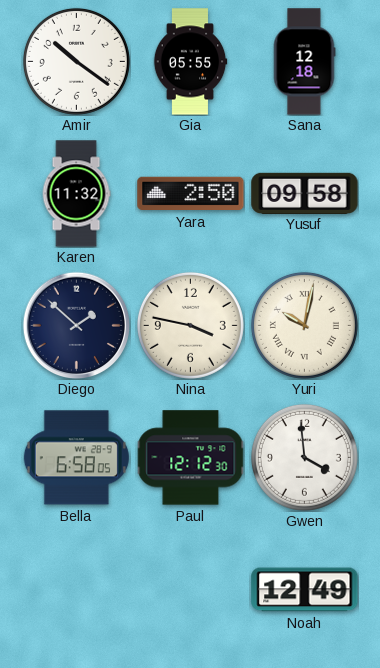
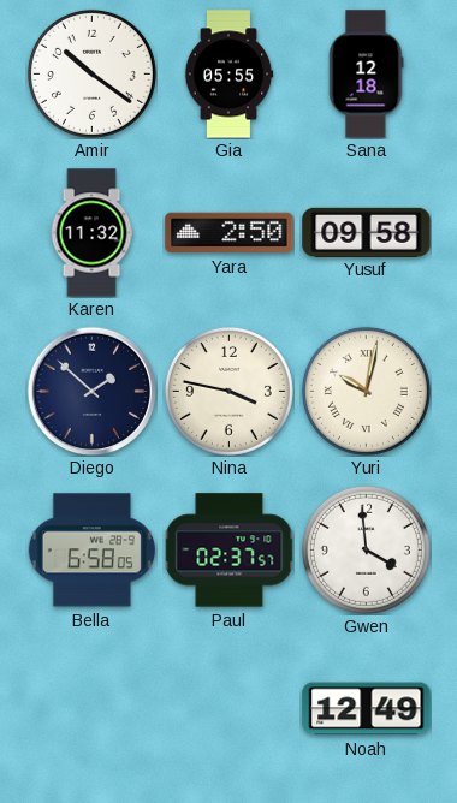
Paul: 12:12 -> 02:37 (228, 551)
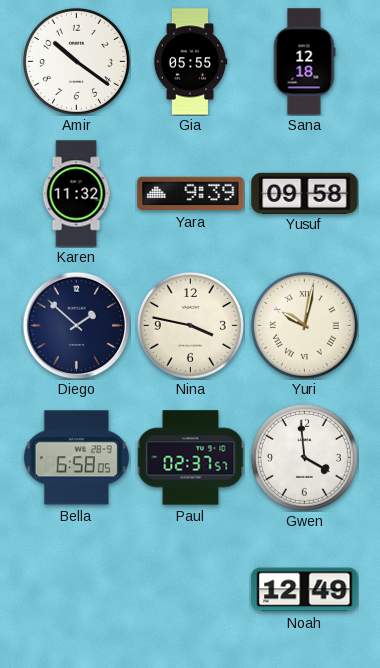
Yara: 2:50 -> 9:39 (191, 194)
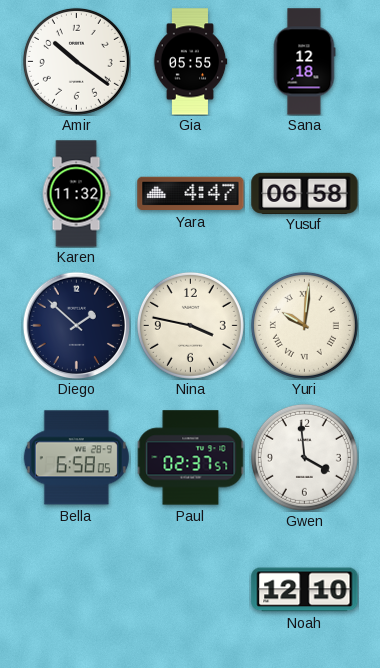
Yara: 9:39 -> 4:47 (191, 194)
Yusuf: 09:58 -> 06:58 (305, 193)
Yuri: 10:02 -> 10:01 (304, 325)
Noah: 12:49 -> 12:10 (305, 590)
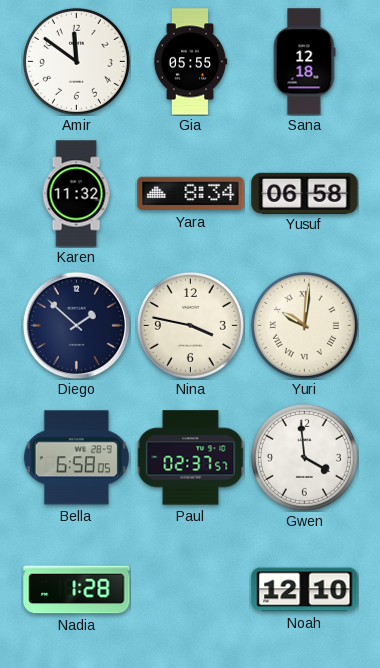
Amir: 10:21 -> 11:51 (76, 61)
Yara: 4:47 -> 8:34 (191, 194)
Nadia: none -> 1:28 (77, 590)
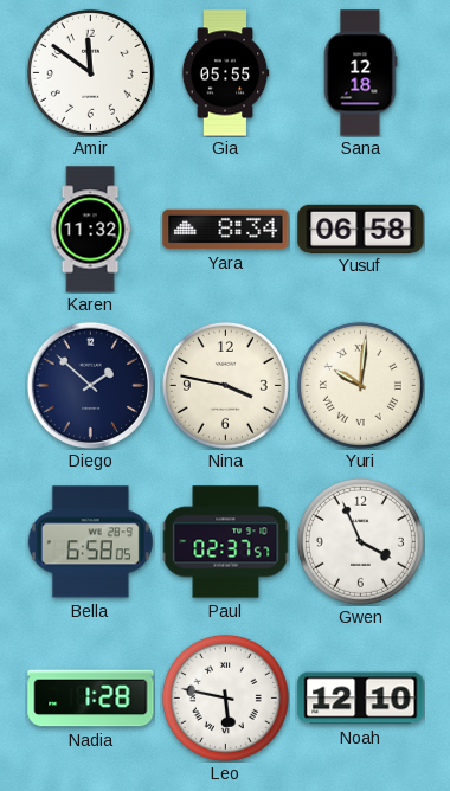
Gwen: 3:59 -> 3:56 (360, 541)
Leo: none -> 5:47 (225, 697)
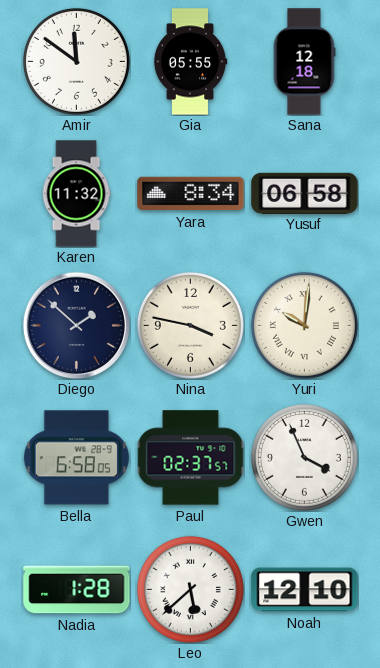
Leo: 5:47 -> 5:38 (190, 589)
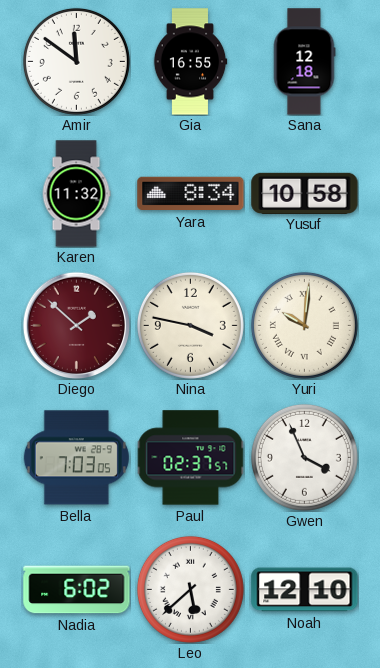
Gia: 05:55 -> 16:55 (190, 62)
Yusuf: 06:58 -> 10:58 (305, 193)
Diego dial: navy -> burgundy (76, 325)
Bella: 6:58 -> 7:03 (76, 458)
Nadia: 1:28 -> 6:02 (77, 590)
